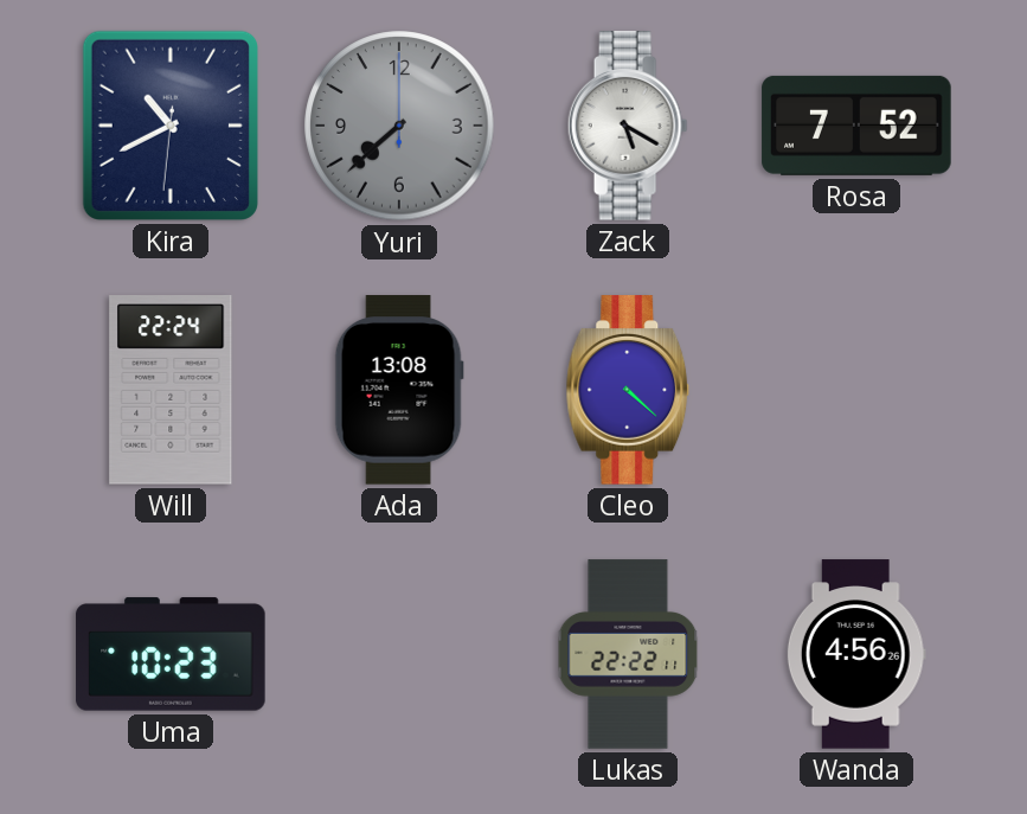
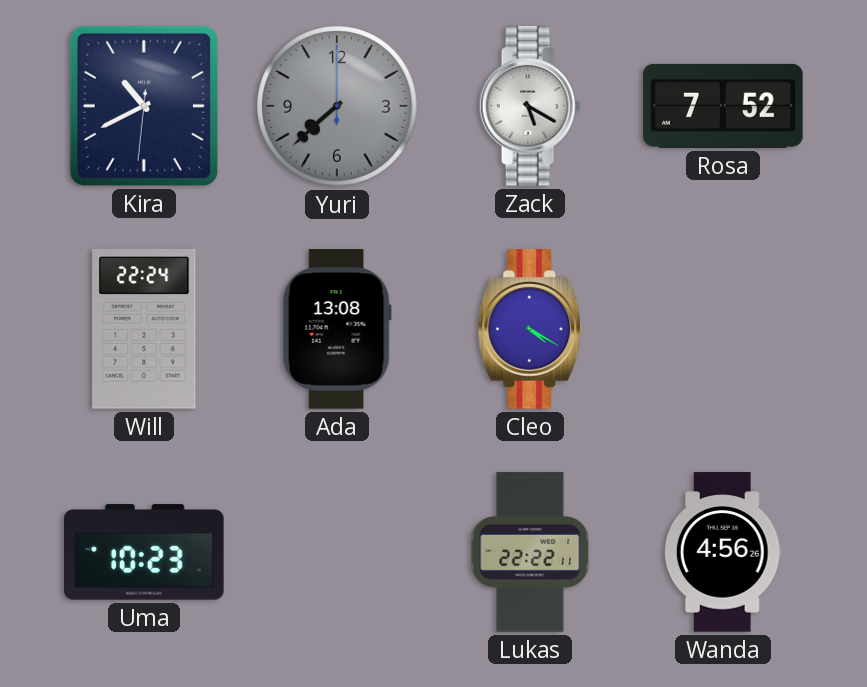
Cleo: 4:22 -> 4:20 (530, 329)
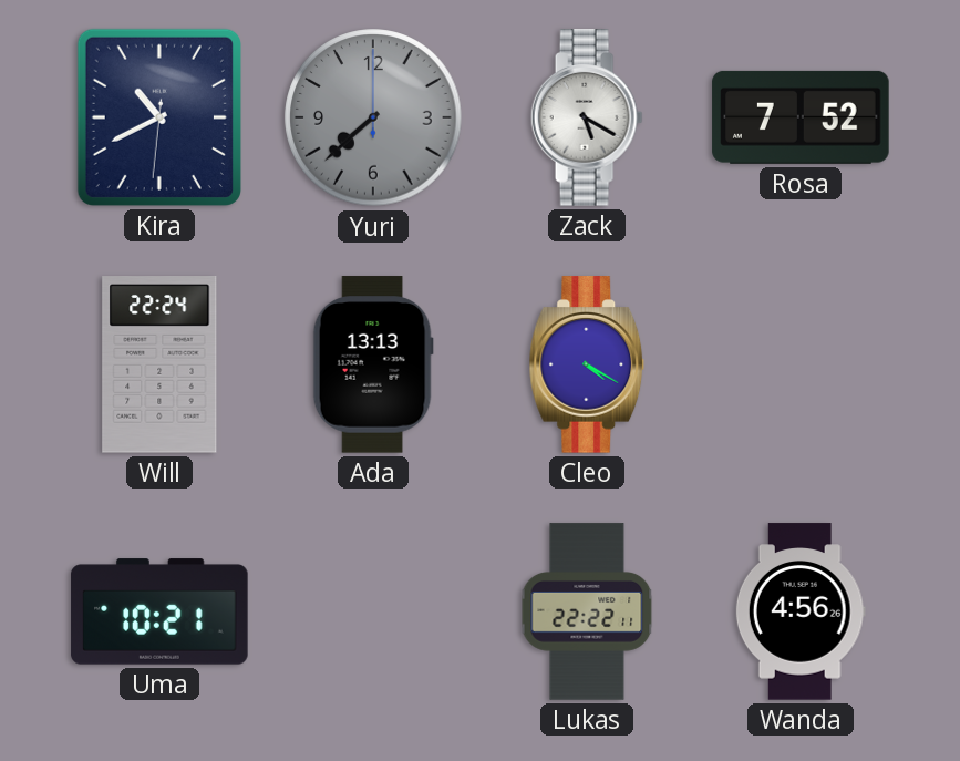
Ada: 13:08 -> 13:13 (373, 364)
Uma: 10:23 -> 10:21 (159, 611)
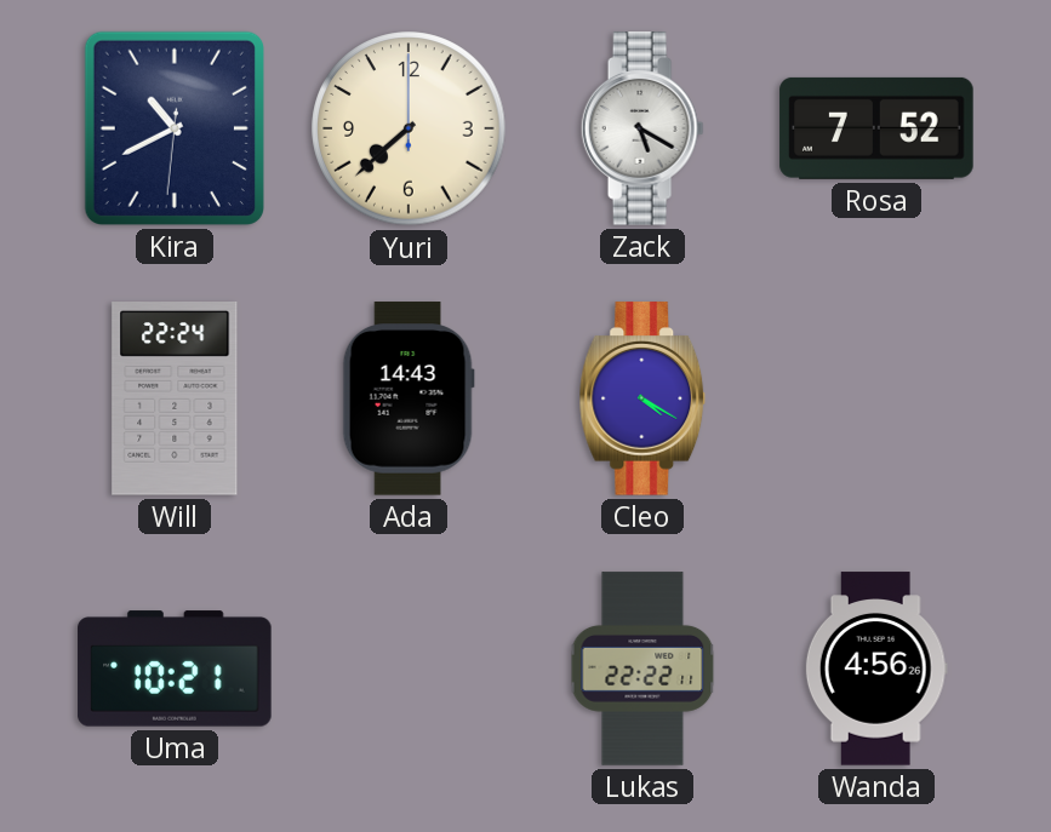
Yuri dial: grey -> cream (409, 128)
Ada: 13:13 -> 14:43 (409, 398)
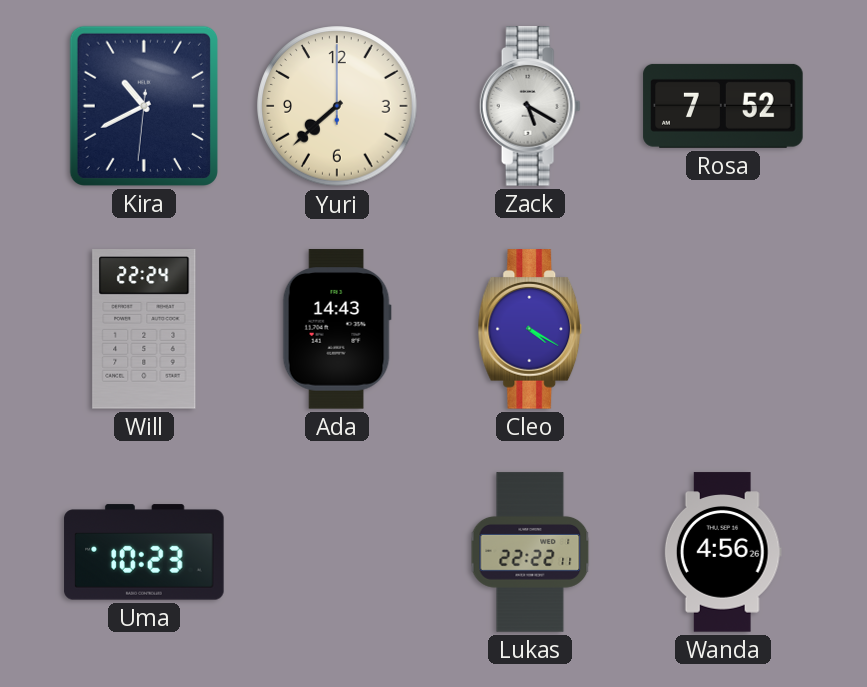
Uma: 10:21 -> 10:23 (144, 552)
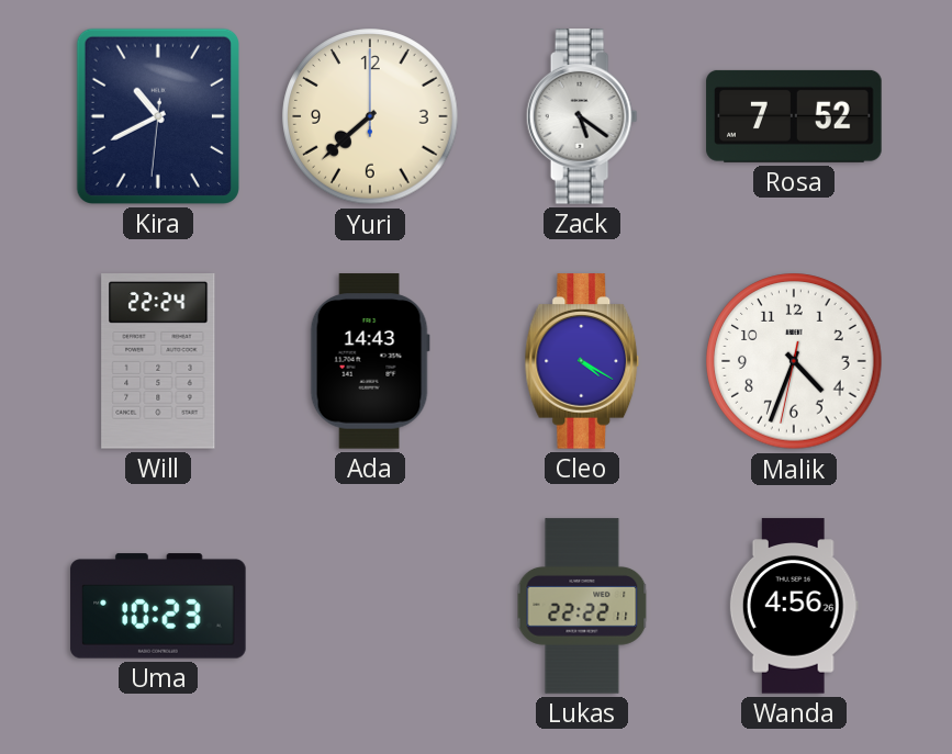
Zack: 5:20 -> 5:21 (582, 116)
Malik: none -> 4:33 (794, 361)
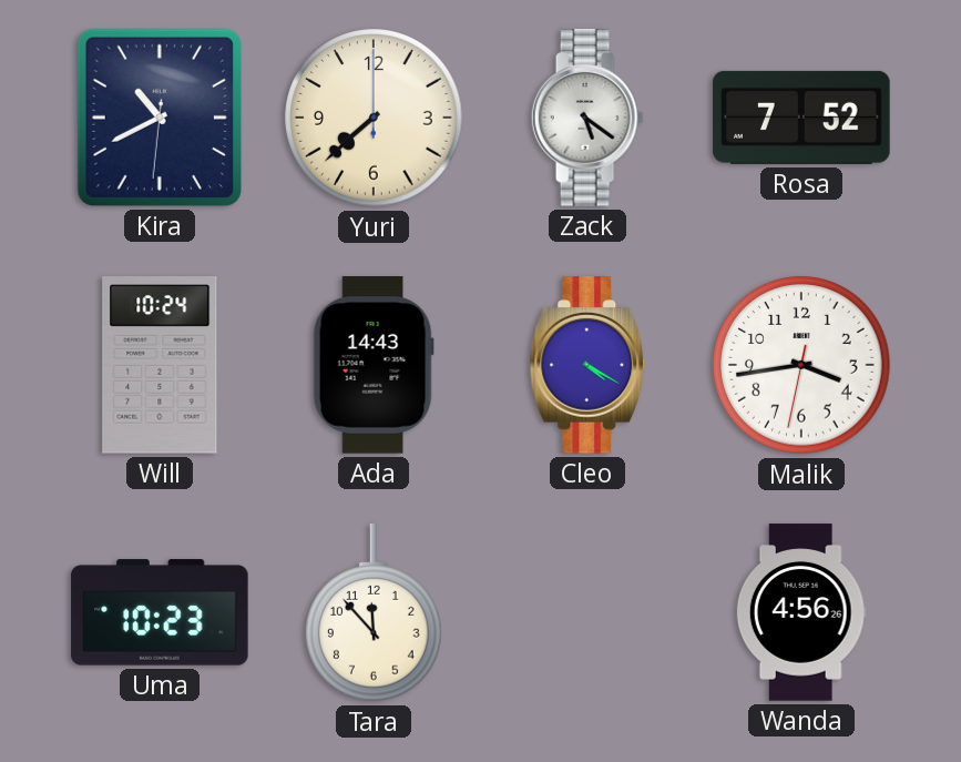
Will: 22:24 -> 10:24 (160, 365)
Malik: 4:33 -> 3:43 (801, 365)
Tara: none -> 11:53 (375, 613)
Lukas: 22:22 -> none (582, 606)
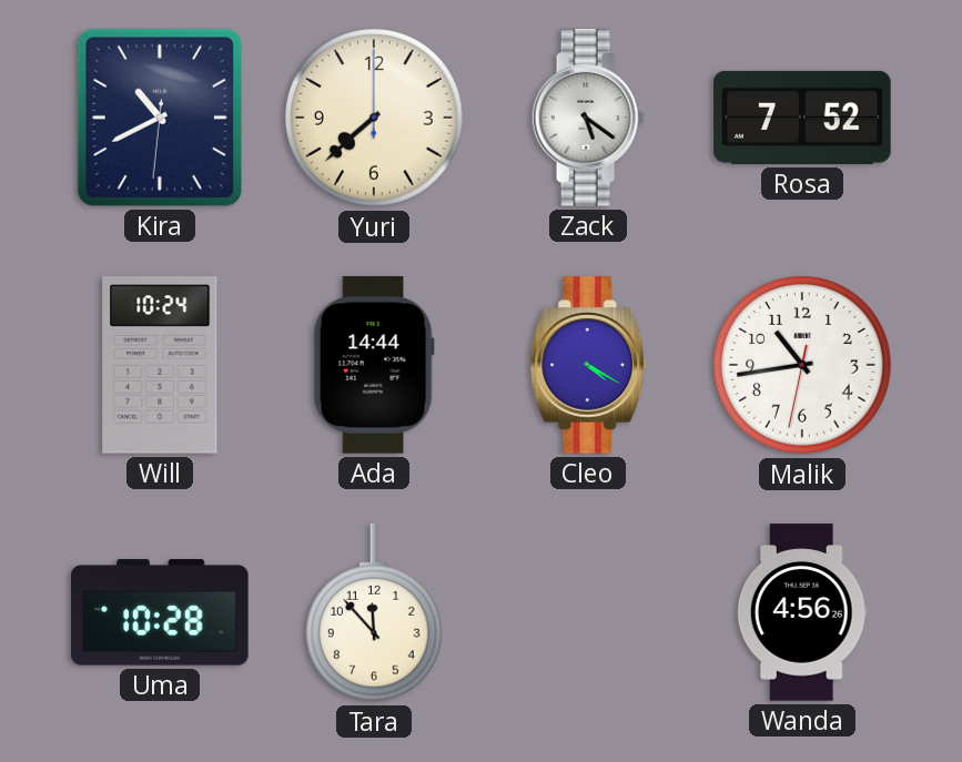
Ada: 14:43 -> 14:44 (374, 365)
Malik: 3:43 -> 10:43 (802, 365)
Uma: 10:23 -> 10:28 (160, 612)
